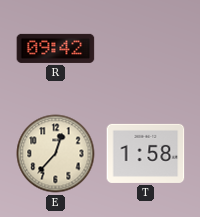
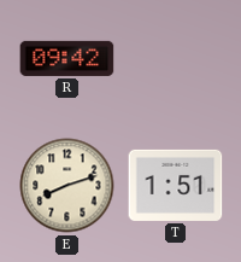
E: 12:37 -> 8:12 (67, 186)
T: 1:58 -> 1:51 (176, 185)
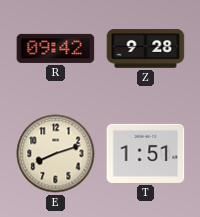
Z: none -> 9:28 (146, 49)
